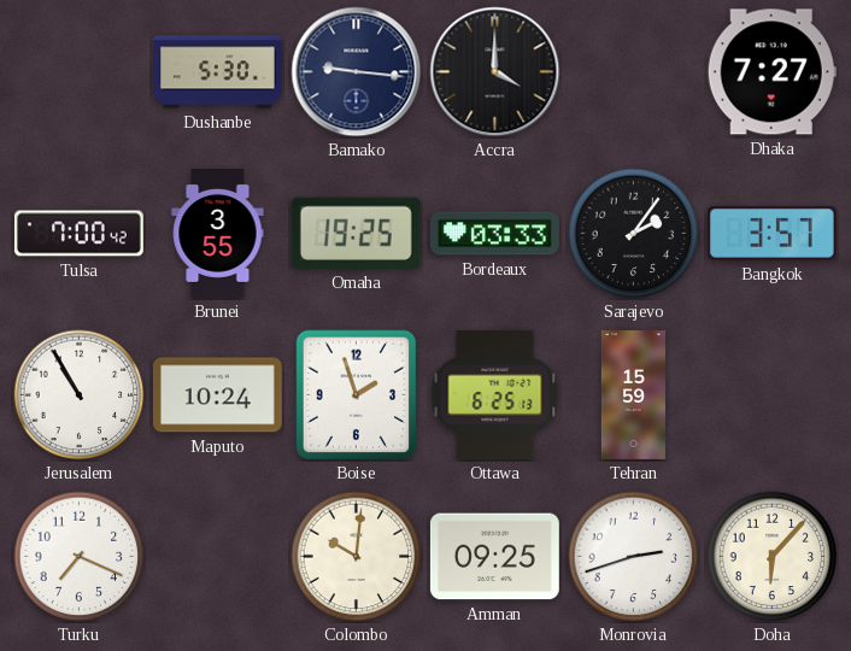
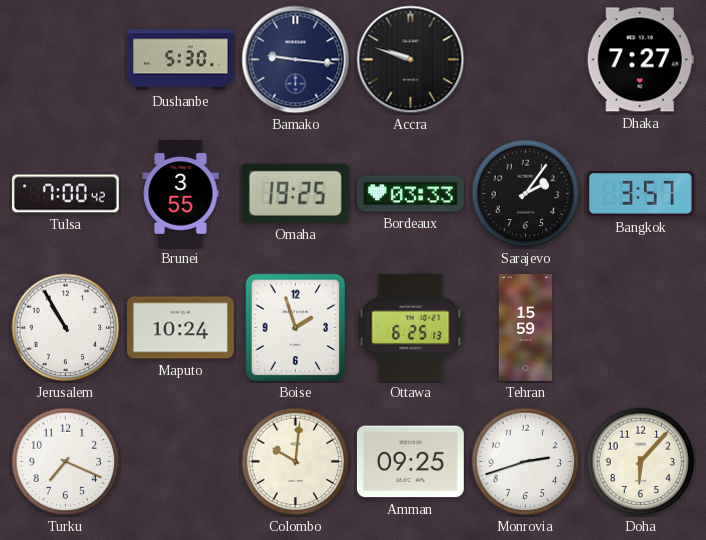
Accra: 4:00 -> 9:48 (411, 60)
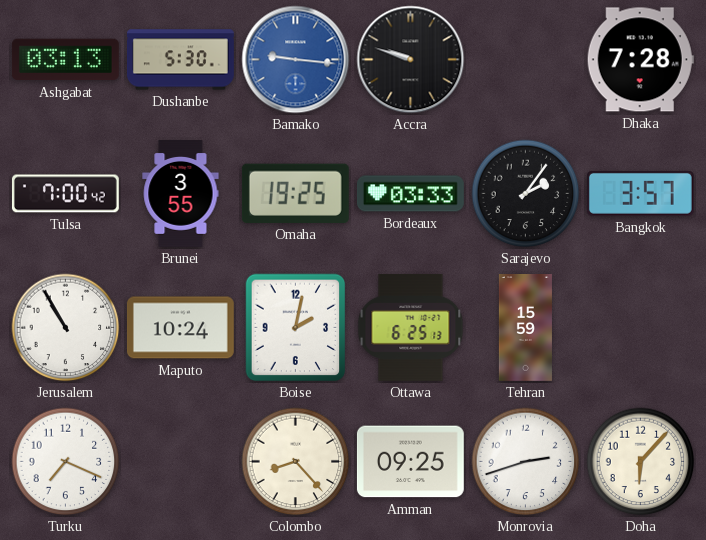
Ashgabat: none -> 03:13 (65, 60)
Bamako dial: navy -> blue (296, 60)
Dhaka: 7:27 -> 7:28 (640, 60)
Boise: 1:57 -> 2:02 (296, 328)
Colombo: 10:01 -> 8:23 (296, 462)
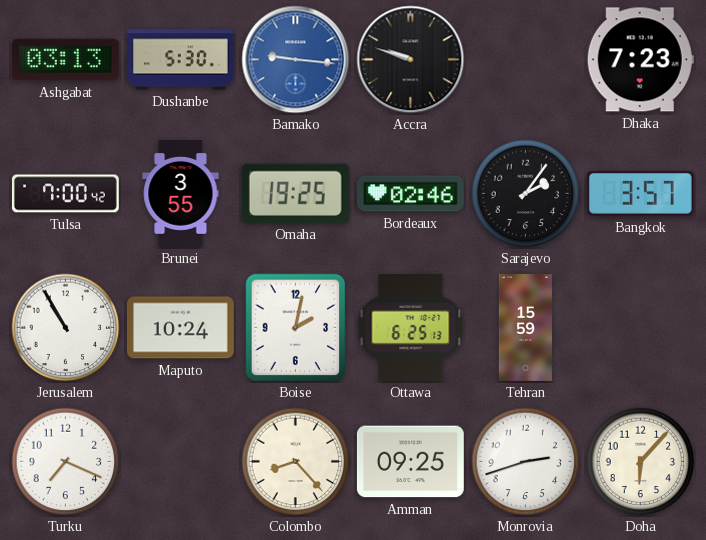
Dhaka: 7:28 -> 7:23 (640, 60)
Bordeaux: 03:33 -> 02:46 (410, 194)
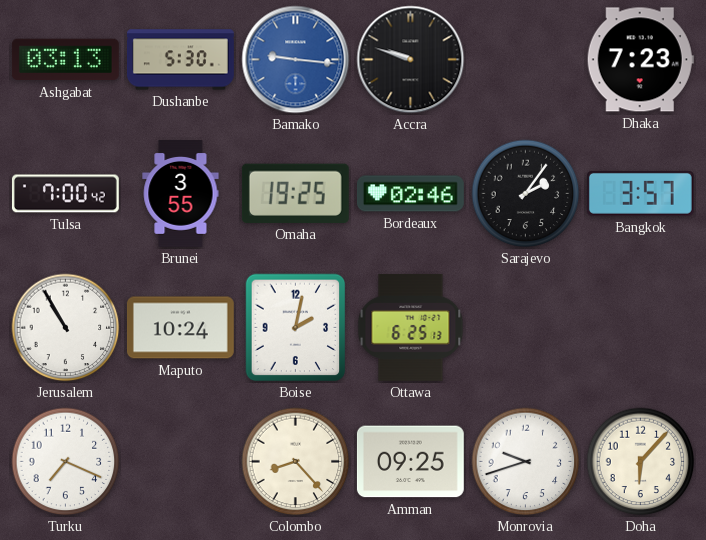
Tehran: 15:59 -> none (525, 328)
Monrovia: 2:42 -> 9:42 (526, 462)
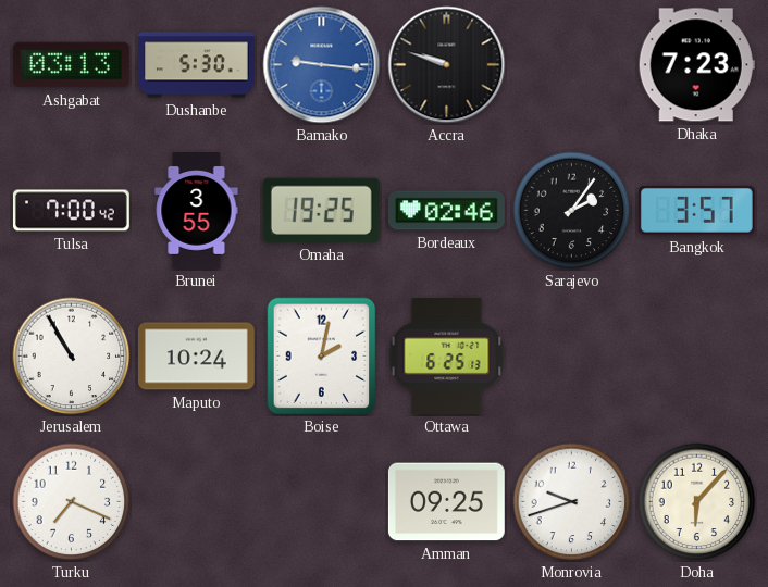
Colombo: 8:23 -> none (296, 462)
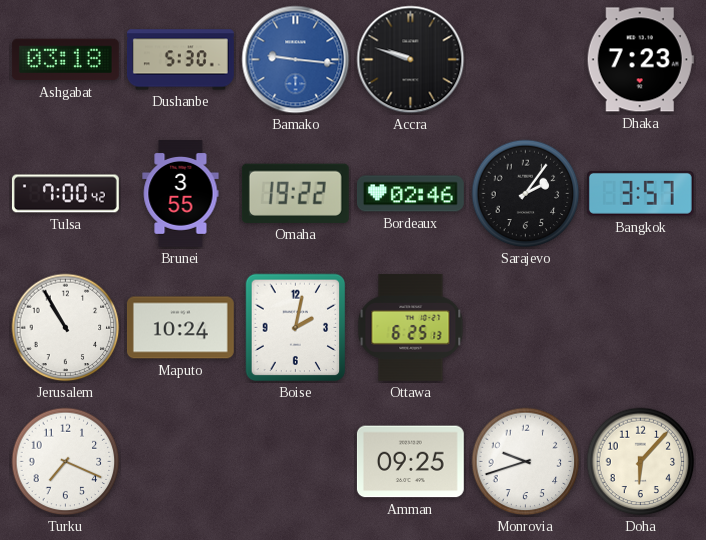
Ashgabat: 03:13 -> 03:18 (65, 60)
Omaha: 19:25 -> 19:22 (295, 193)
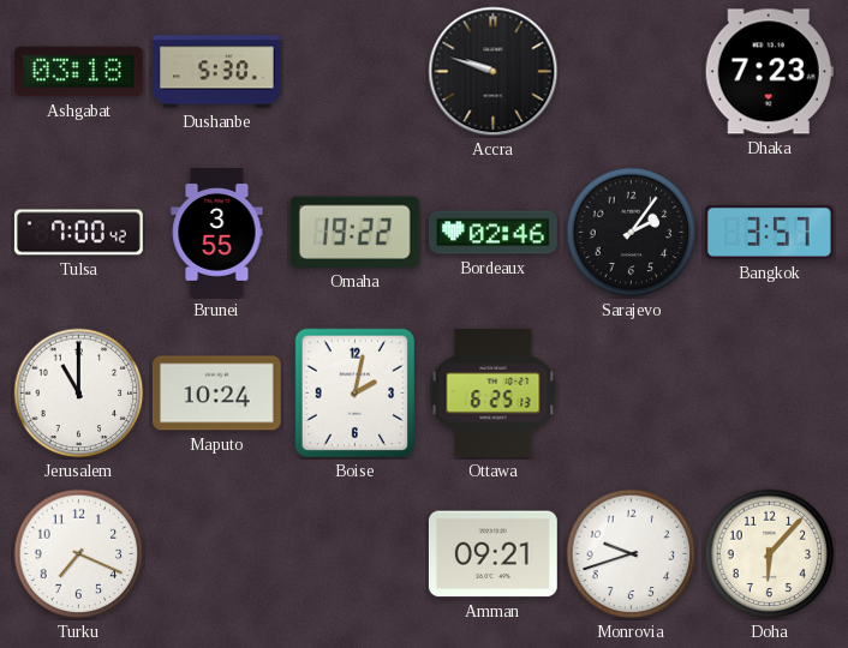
Bamako: 9:16 -> none (296, 60)
Jerusalem: 10:55 -> 11:00 (79, 394)
Amman: 09:25 -> 09:21 (492, 554)
